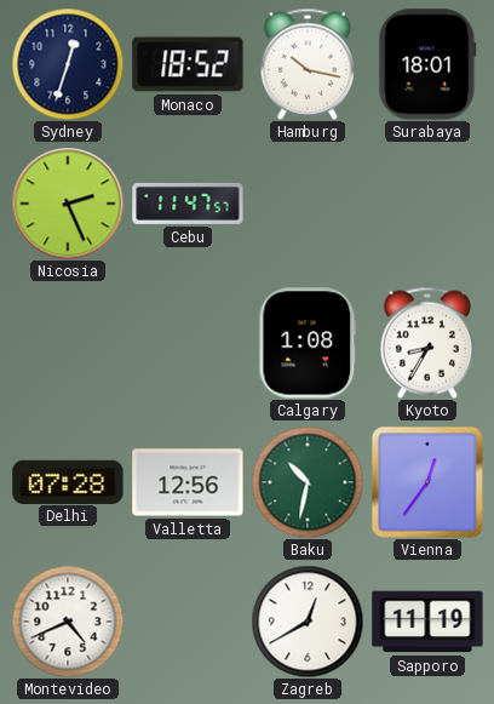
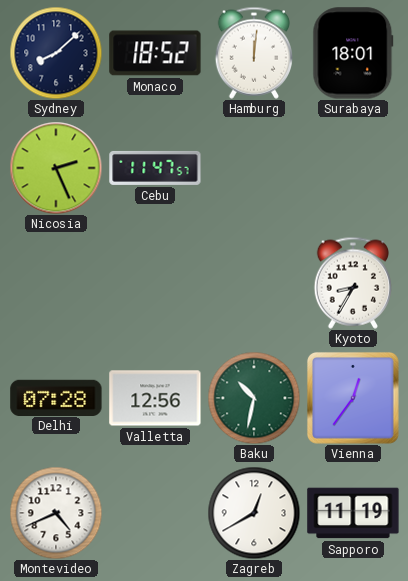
Sydney: 12:33 -> 8:08 (56, 53)
Hamburg: 10:17 -> 12:01 (253, 53)
Calgary: 1:08 -> none (308, 343)
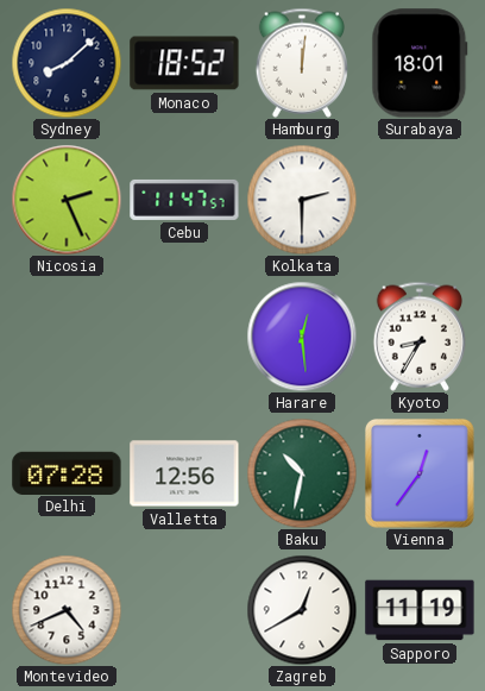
Kolkata: none -> 2:30 (302, 200)
Harare: none -> 12:29 (302, 337)
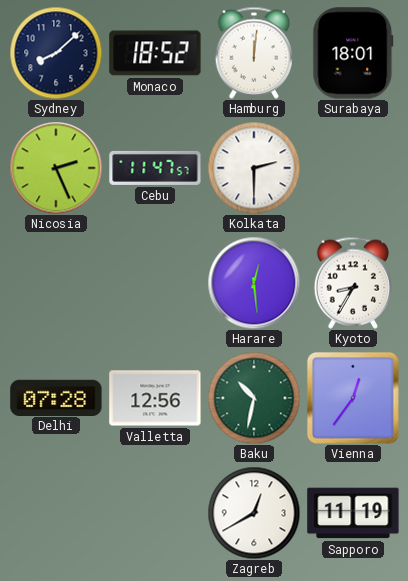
Montevideo: 4:41 -> none (67, 610)
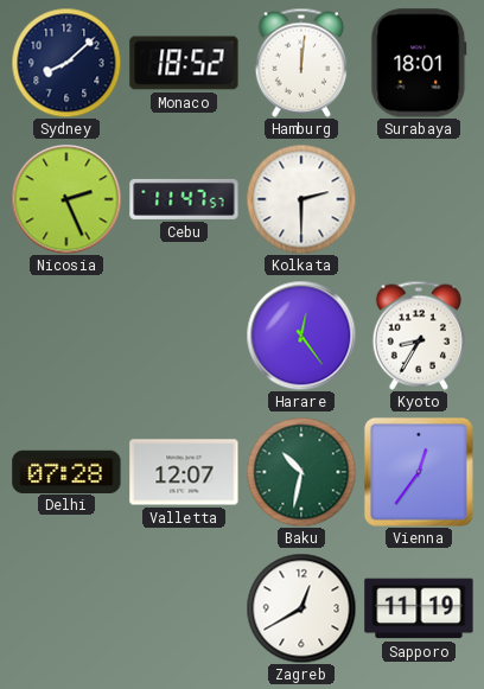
Harare: 12:29 -> 12:24 (301, 336)
Valletta: 12:56 -> 12:07 (184, 472)
